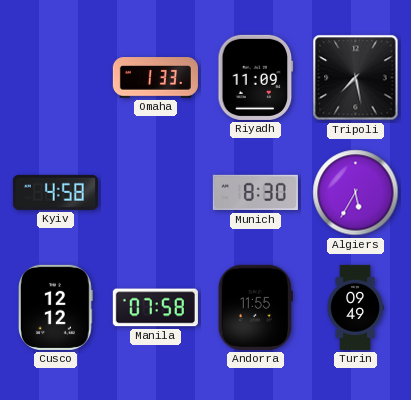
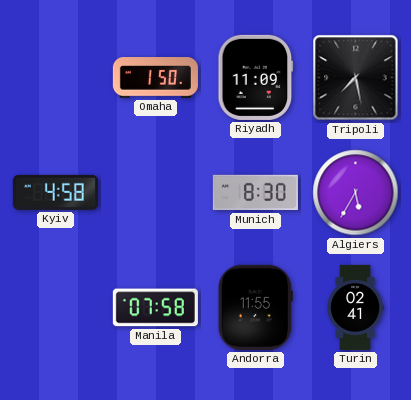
Omaha: 1:33 -> 1:50 (155, 78)
Cusco: 12:12 -> none (56, 307)
Turin: 09:49 -> 02:41 (355, 307)
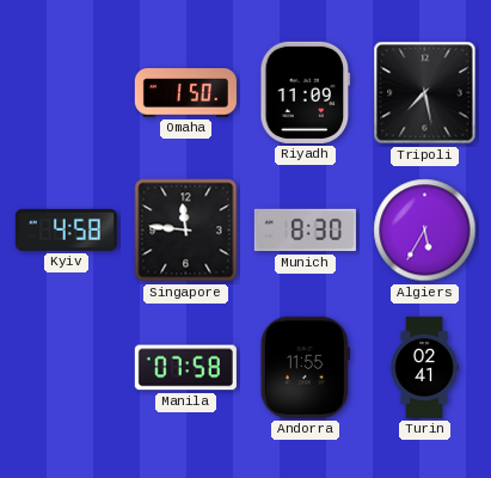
Singapore: none -> 11:46 (186, 231)
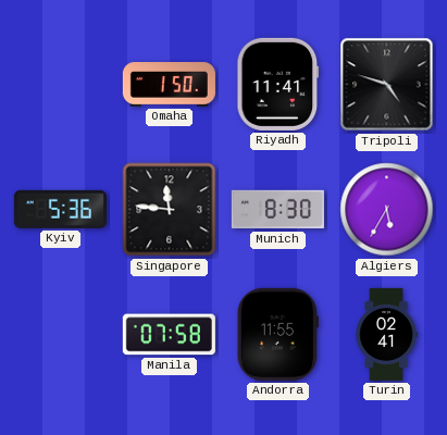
Riyadh: 11:09 -> 11:41 (278, 84)
Tripoli: 7:28 -> 4:48 (387, 85)
Kyiv: 4:58 -> 5:36 (60, 209)
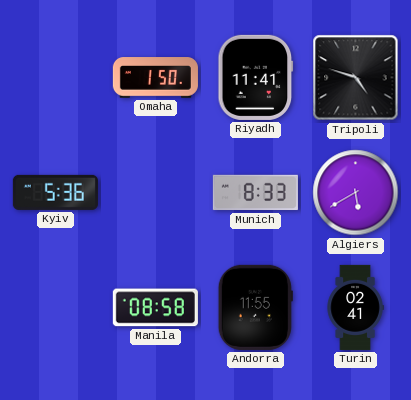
Singapore: 11:46 -> none (170, 210)
Munich: 8:30 -> 8:33 (255, 193)
Algiers: 5:35 -> 5:40 (356, 193)
Manila: 07:58 -> 08:58 (155, 308)
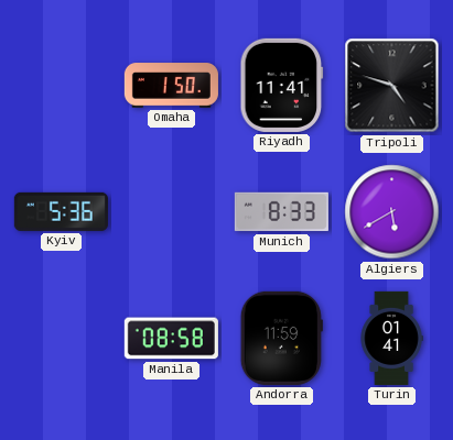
Andorra: 11:55 -> 11:59 (281, 338)
Turin: 02:41 -> 01:41 (391, 338)
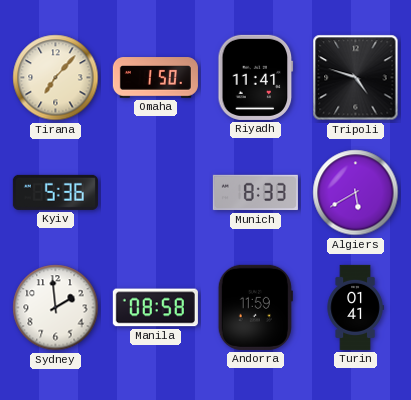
Tirana: none -> 7:07 (56, 78)
Sydney: none -> 1:59 (56, 308)
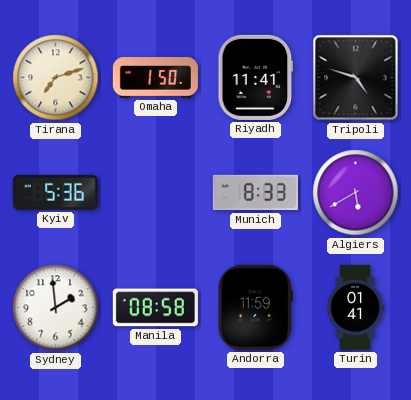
Tirana: 7:07 -> 7:12 (56, 78)
